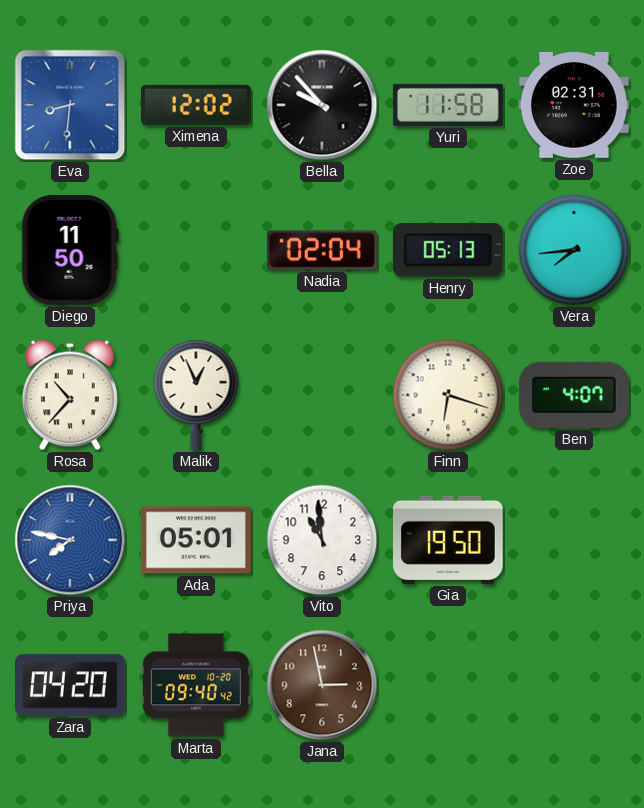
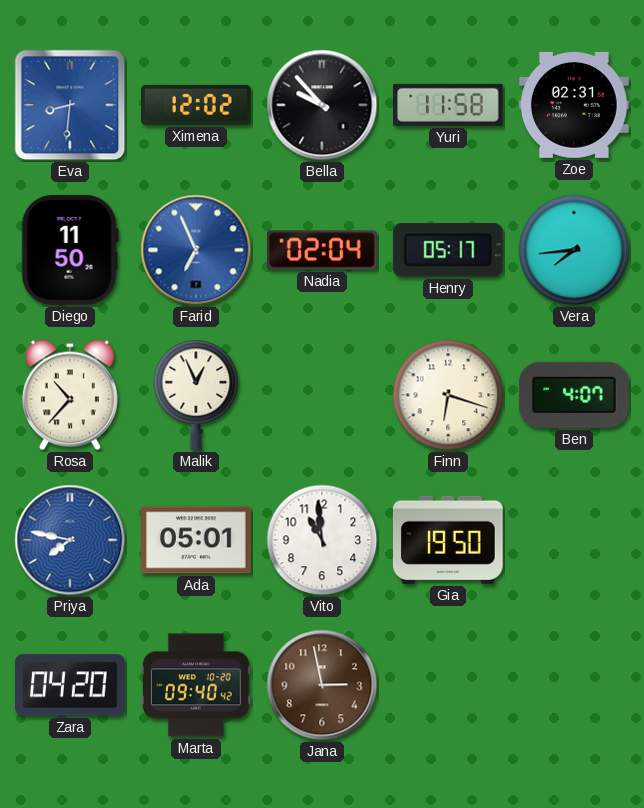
Farid: none -> 6:56 (196, 250)
Henry: 05:13 -> 05:17 (448, 250)
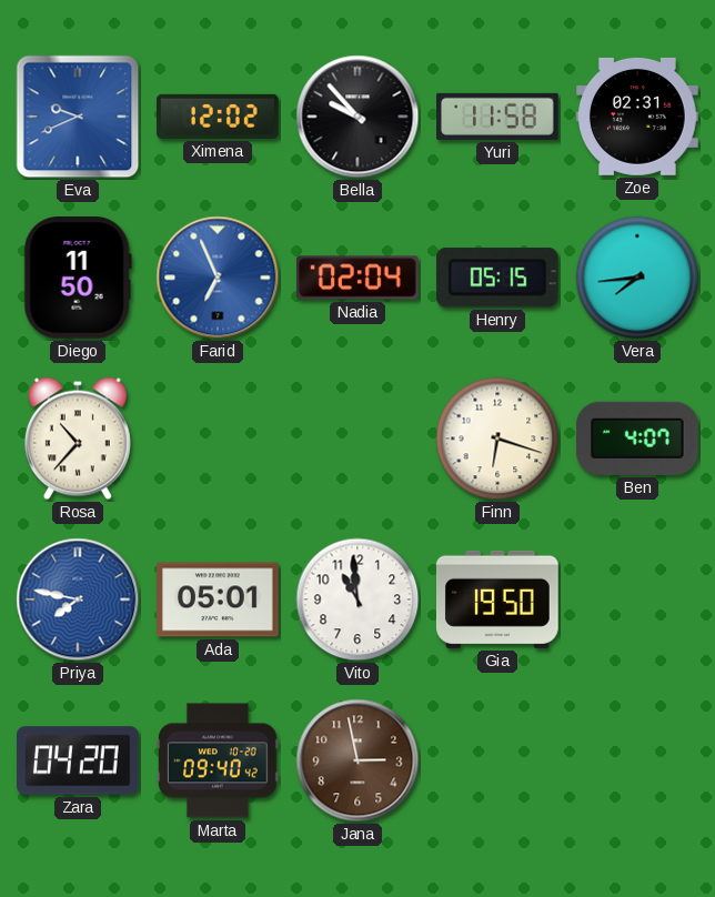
Eva: 8:31 -> 9:41 (78, 117)
Henry: 05:17 -> 05:15 (497, 278)
Malik: 12:56 -> none (196, 395)
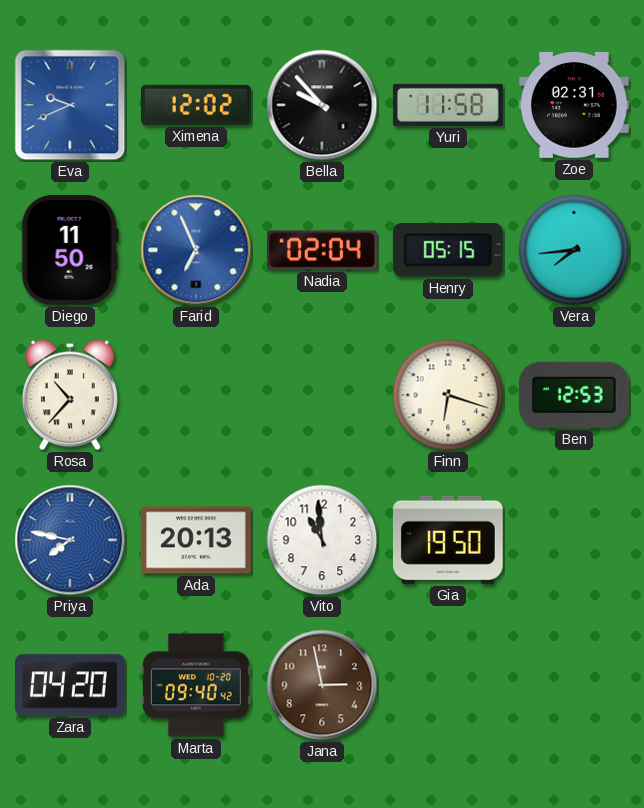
Ben: 4:07 -> 12:53 (574, 395)
Ada: 05:01 -> 20:13 (197, 540)
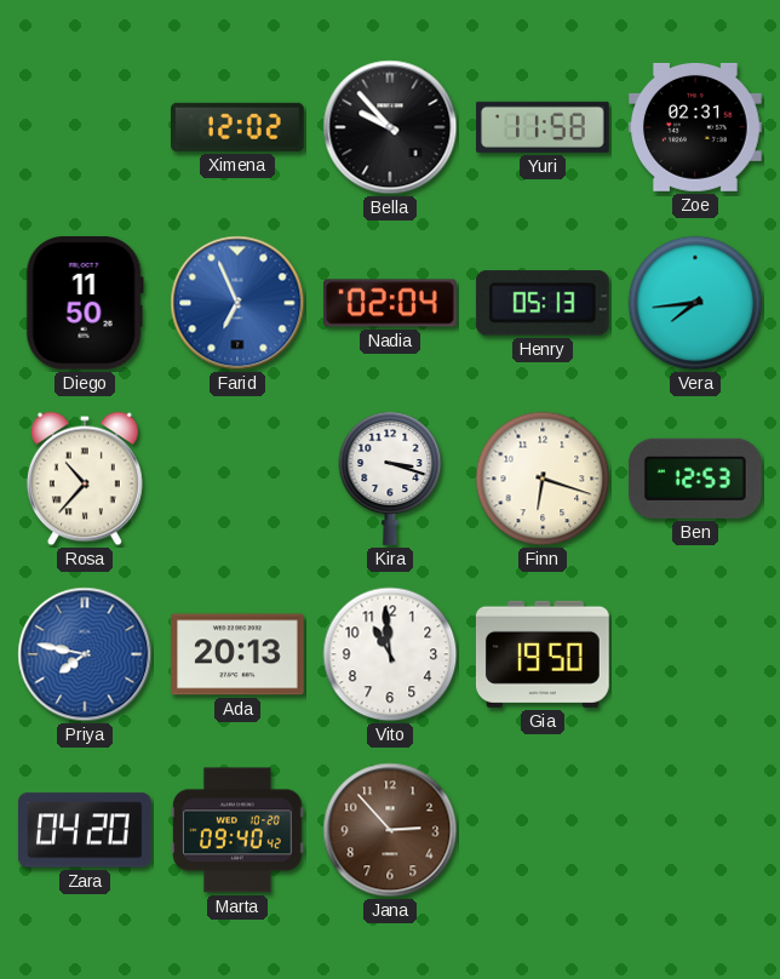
Eva: 9:41 -> none (70, 105)
Henry: 05:15 -> 05:13 (543, 303)
Kira: none -> 3:18 (390, 479)
Jana: 2:58 -> 2:53 (390, 830)
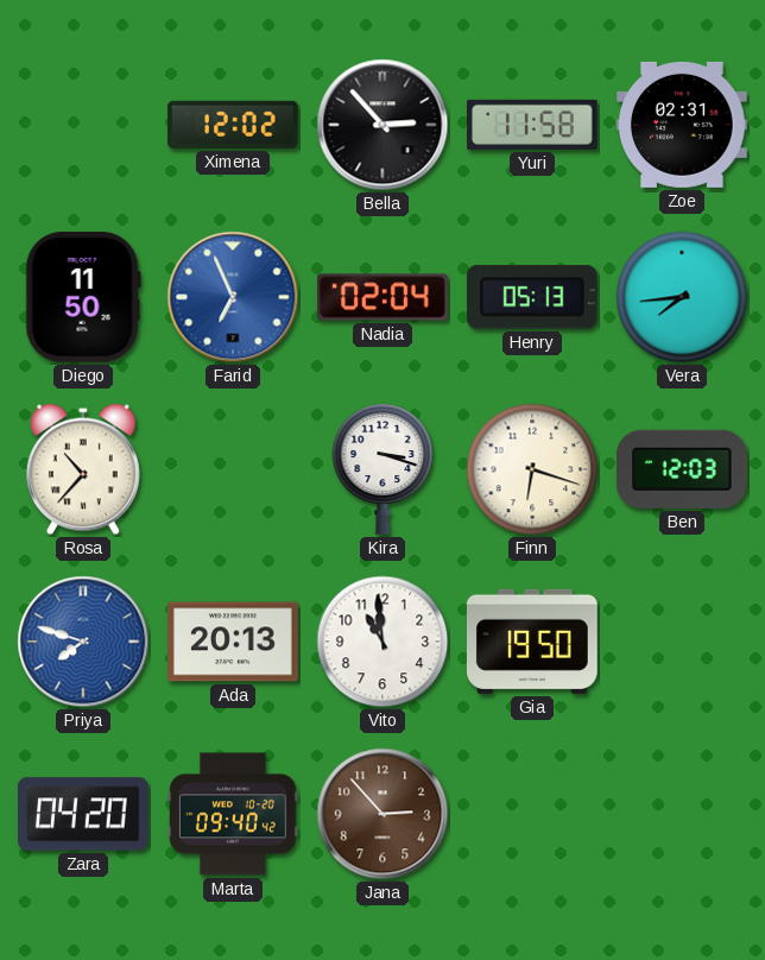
Bella: 9:53 -> 2:53 (383, 125)
Ben: 12:53 -> 12:03 (682, 469)
Priya: 7:47 -> 7:48 (83, 642)
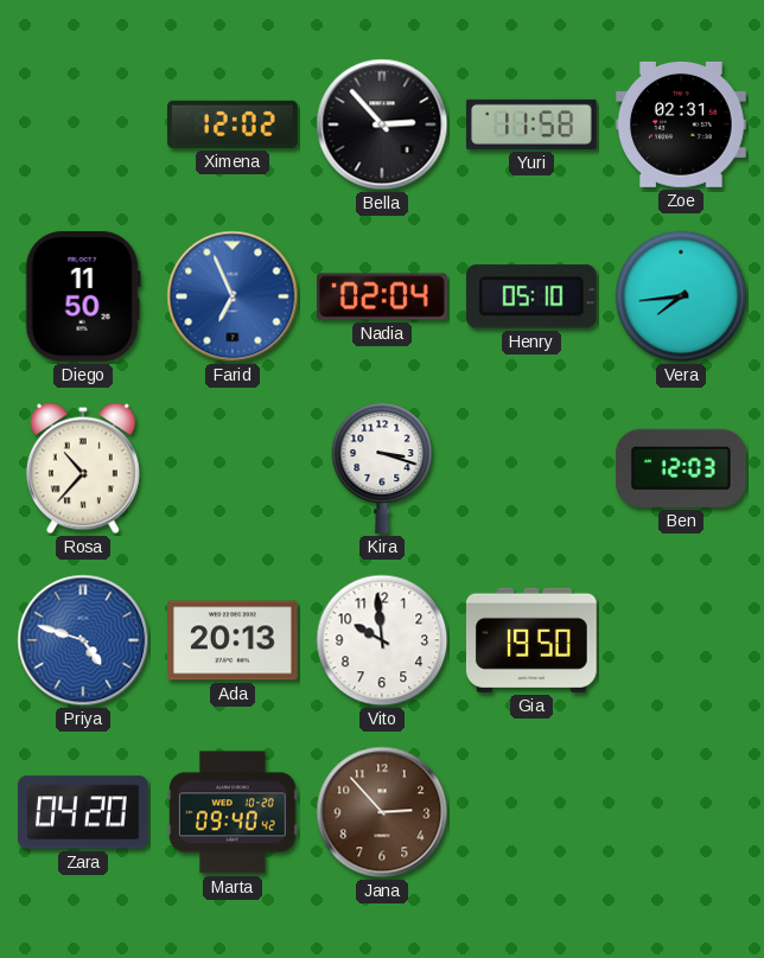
Henry: 05:13 -> 05:10 (531, 296)
Finn: 6:18 -> none (532, 469)
Priya: 7:48 -> 4:48 (83, 640)
Vito: 10:59 -> 9:59 (382, 640)
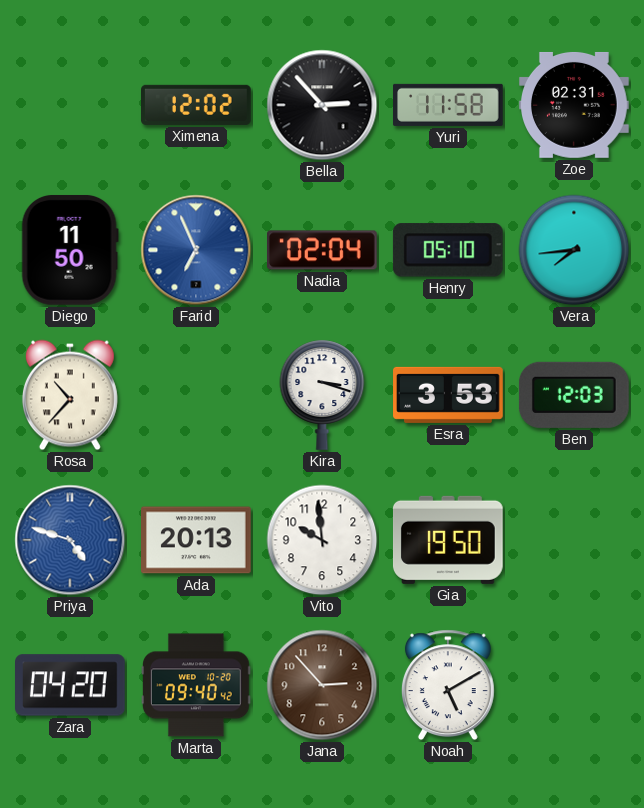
Esra: none -> 3:53 (448, 395)
Noah: none -> 5:10 (448, 685)
